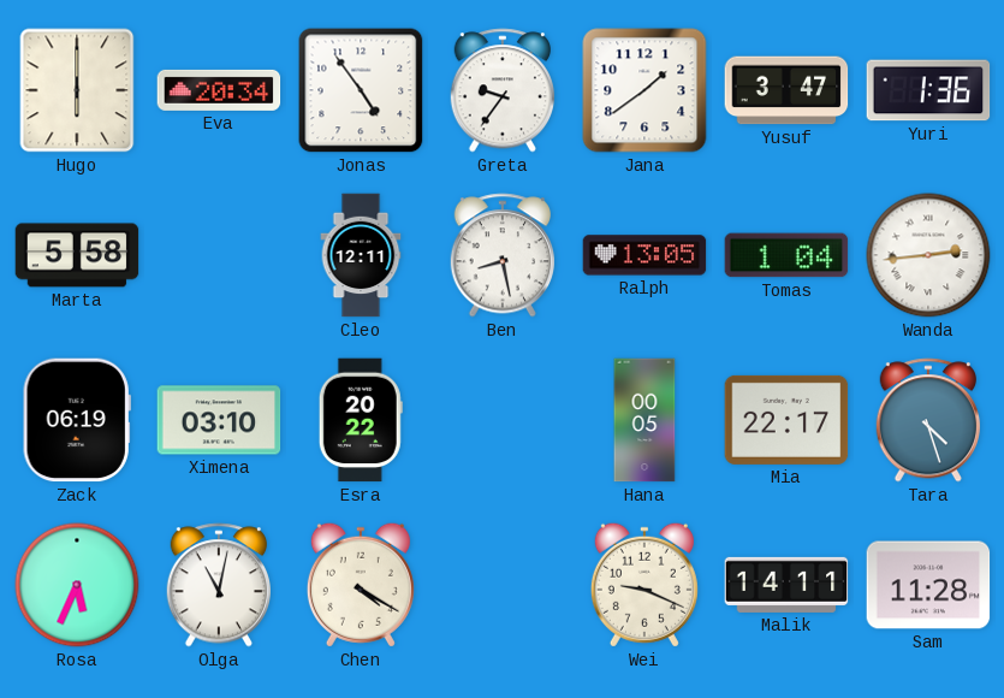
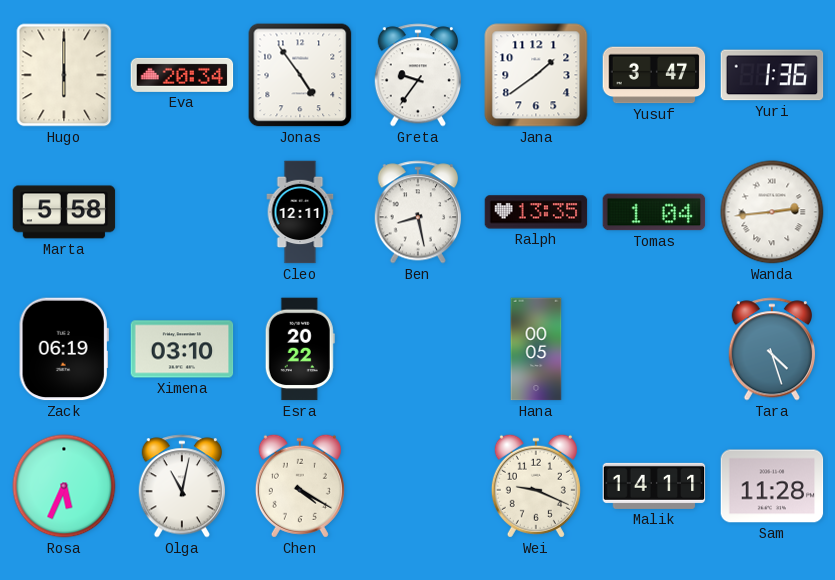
Ralph: 13:05 -> 13:35 (536, 212)
Mia: 22:17 -> none (786, 420)
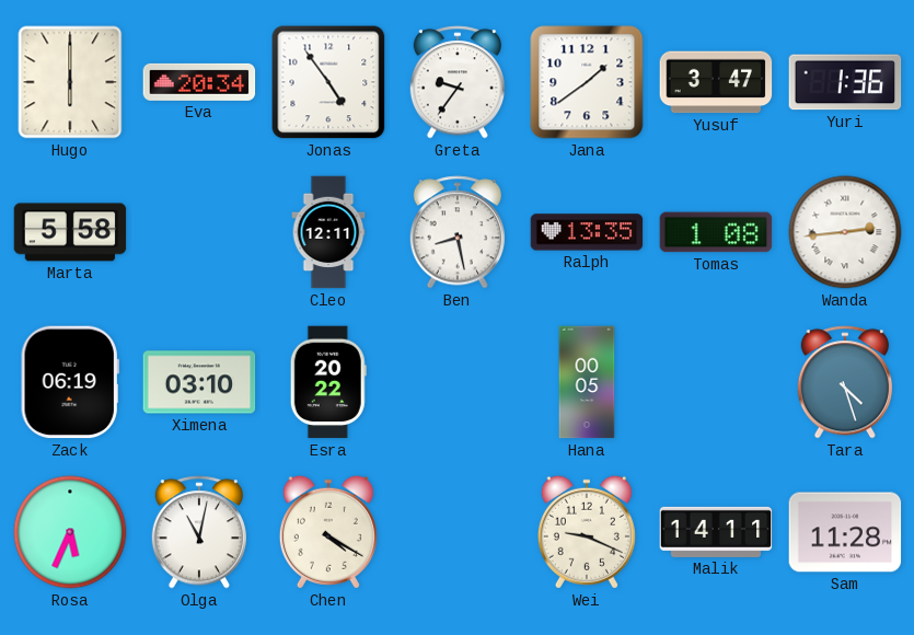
Tomas: 1:04 -> 1:08 (716, 232)
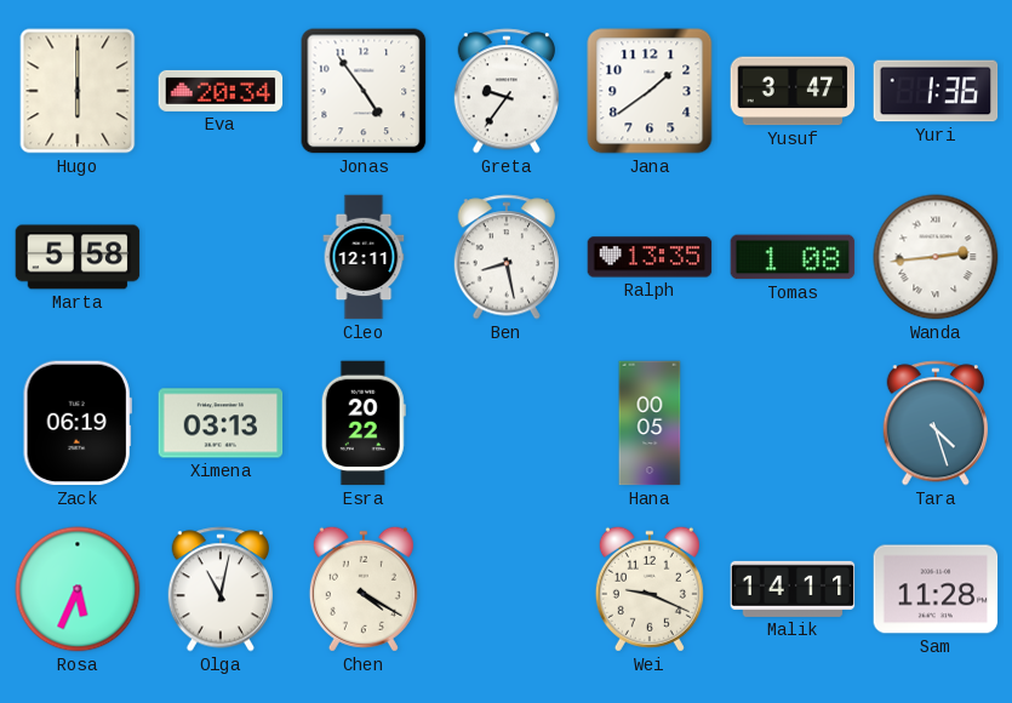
Ximena: 03:10 -> 03:13 (221, 423)
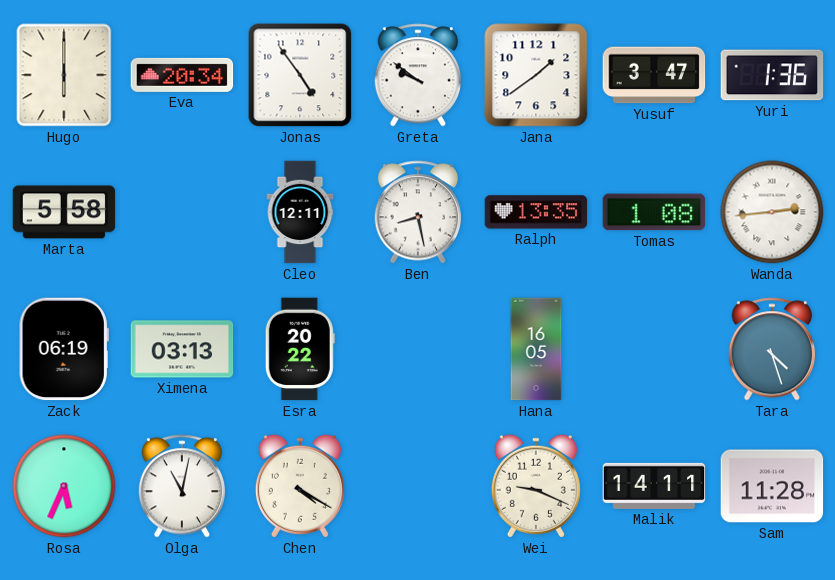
Greta: 9:36 -> 9:51 (417, 75)
Hana: 00:05 -> 16:05 (536, 349)
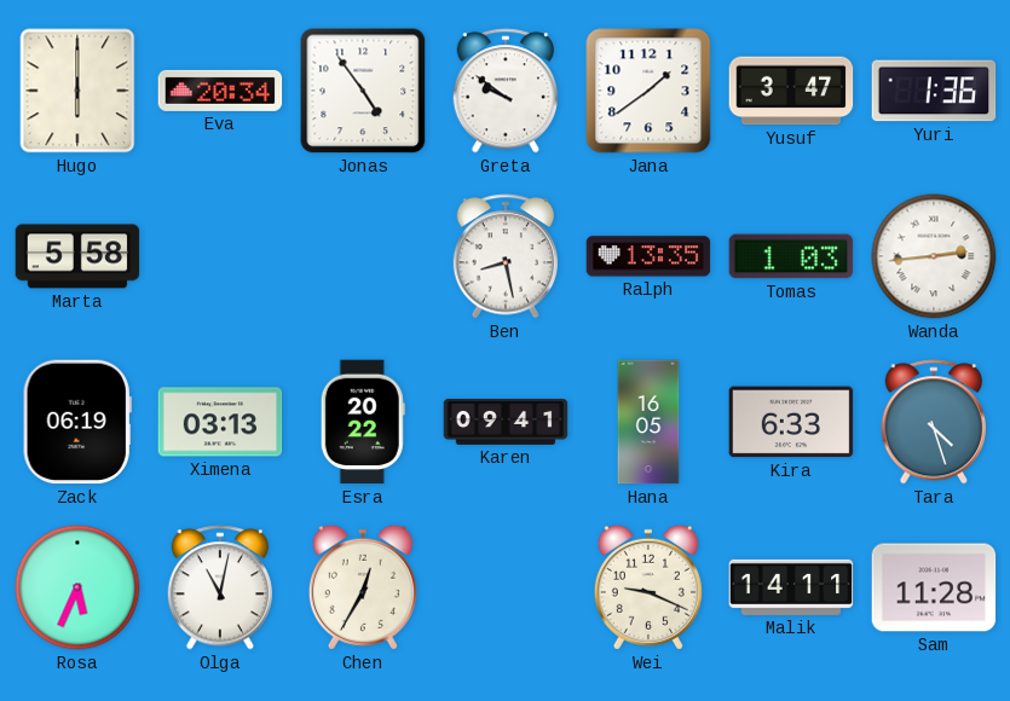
Cleo: 12:11 -> none (300, 212)
Tomas: 1:08 -> 1:03 (791, 256)
Karen: none -> 09:41 (506, 422)
Kira: none -> 6:33 (791, 422)
Chen: 4:20 -> 12:35 (363, 587)
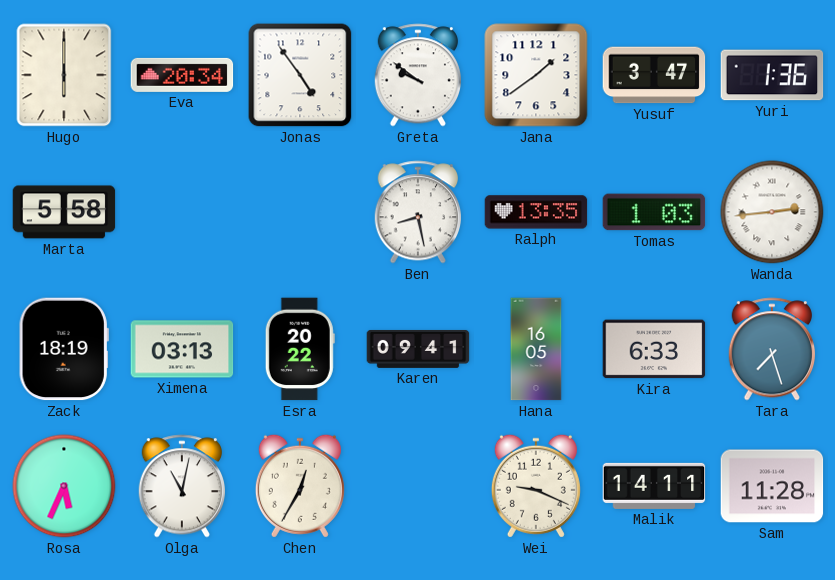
Zack: 06:19 -> 18:19 (64, 349)
Tara: 4:27 -> 7:27 (771, 349)
